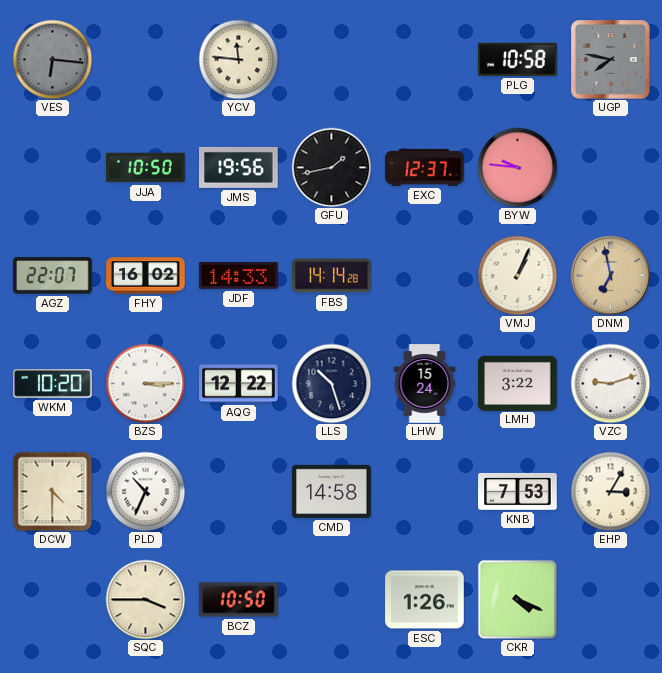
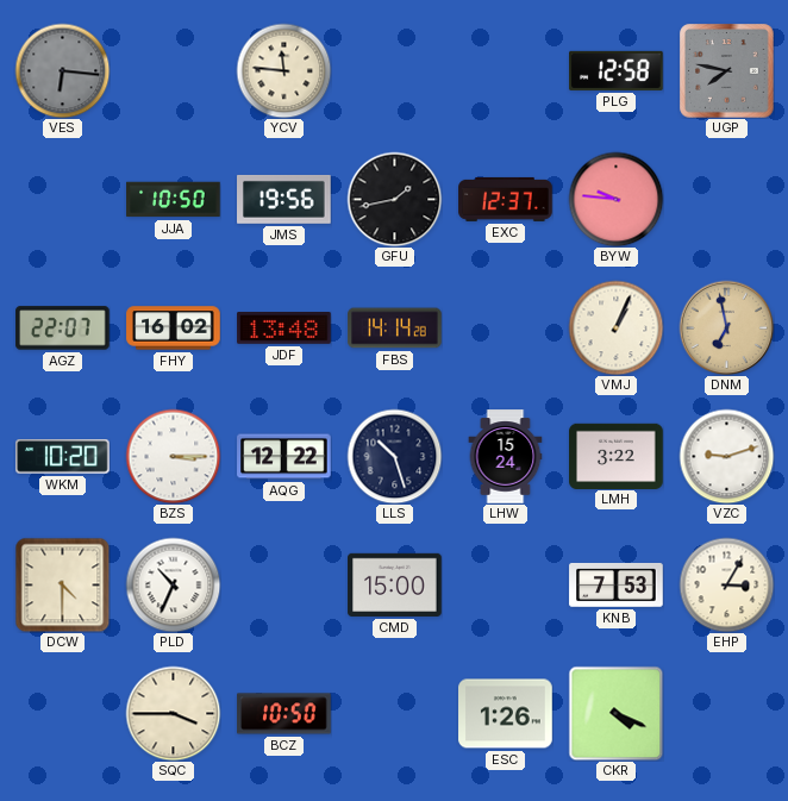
PLG: 10:58 -> 12:58 (617, 70)
JDF: 14:33 -> 13:48 (284, 328)
CMD: 14:58 -> 15:00 (395, 584)
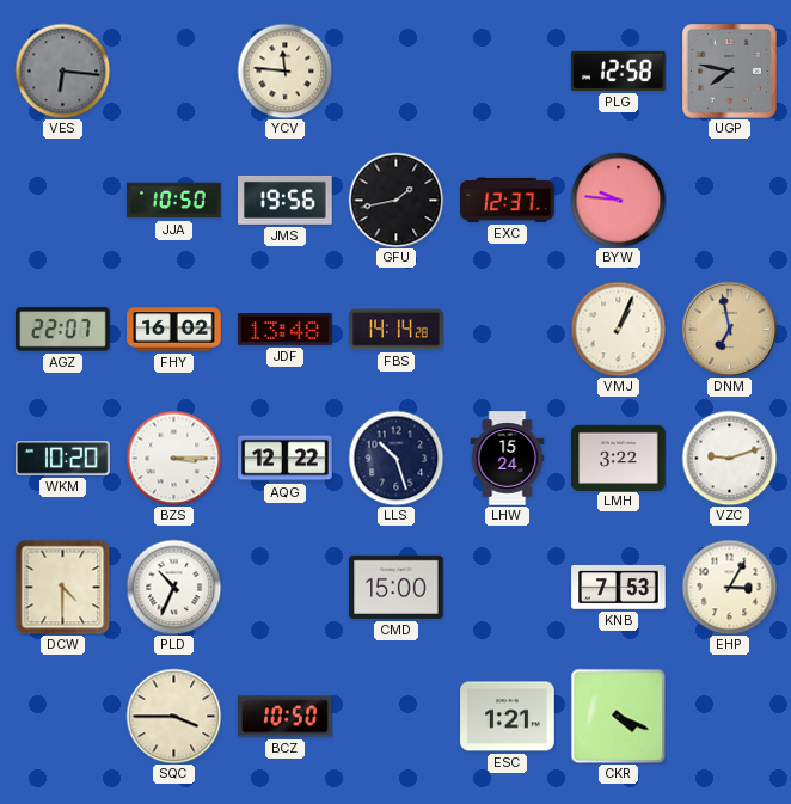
ESC: 1:26 -> 1:21 (508, 717)
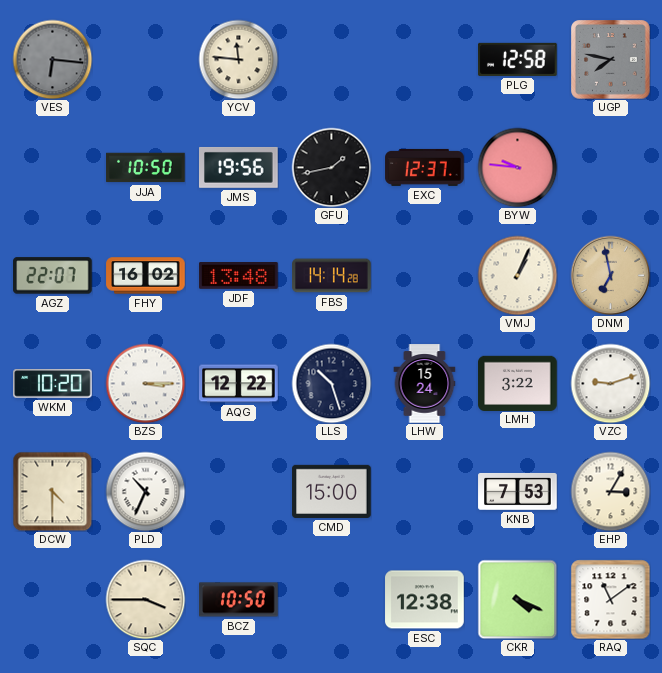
ESC: 1:21 -> 12:38 (425, 600)
RAQ: none -> 11:09 (610, 599)
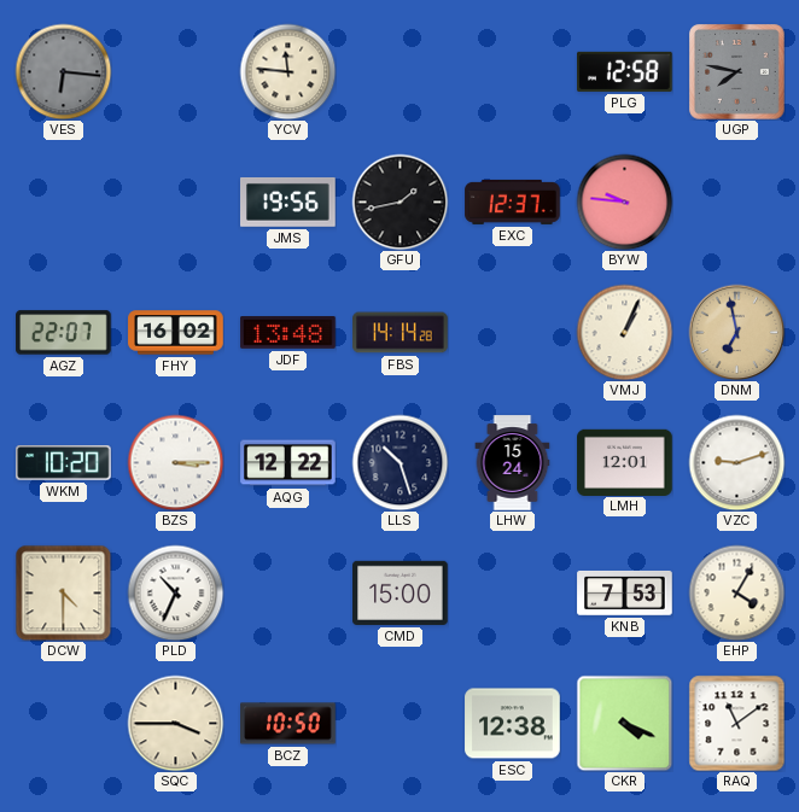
JJA: 10:50 -> none (146, 168)
LMH: 3:22 -> 12:01 (625, 462)
EHP: 3:05 -> 4:05 (736, 592)
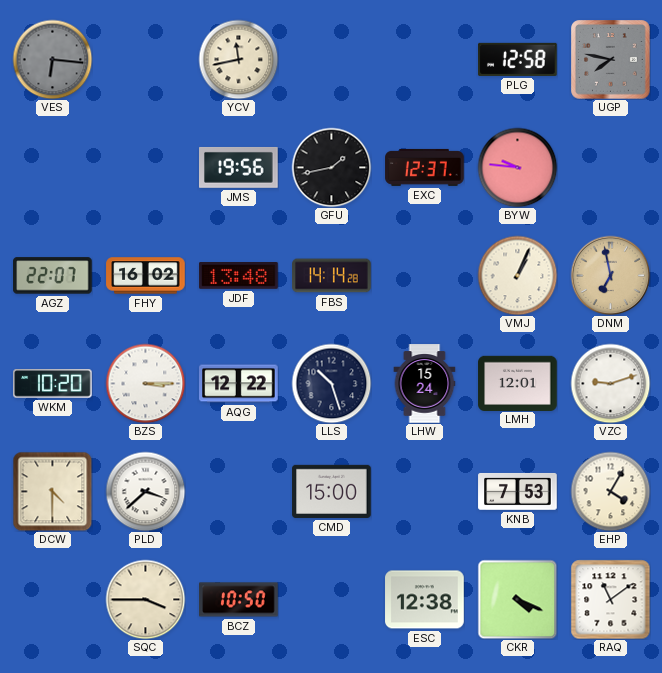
YCV: 11:46 -> 11:43 (238, 59)
PLD: 10:34 -> 3:38 (145, 491)
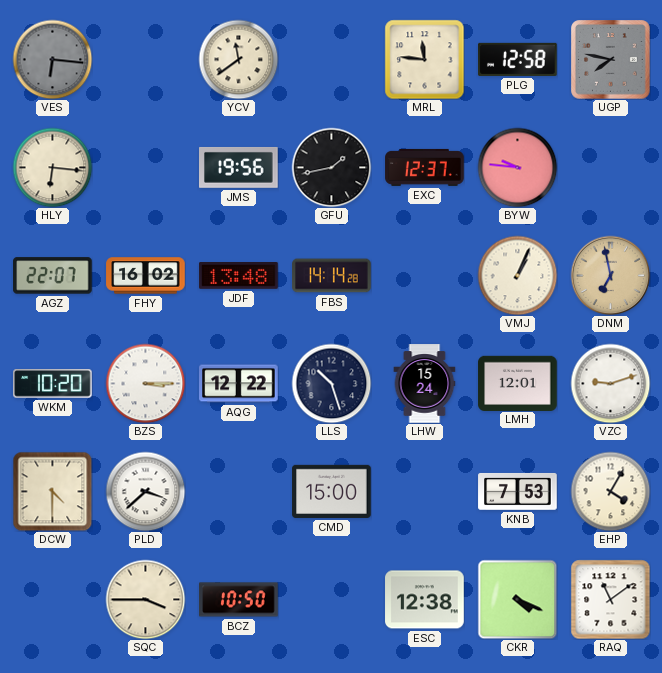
YCV: 11:43 -> 11:39 (238, 59)
MRL: none -> 11:46 (424, 59)
HLY: none -> 6:16 (52, 167)
